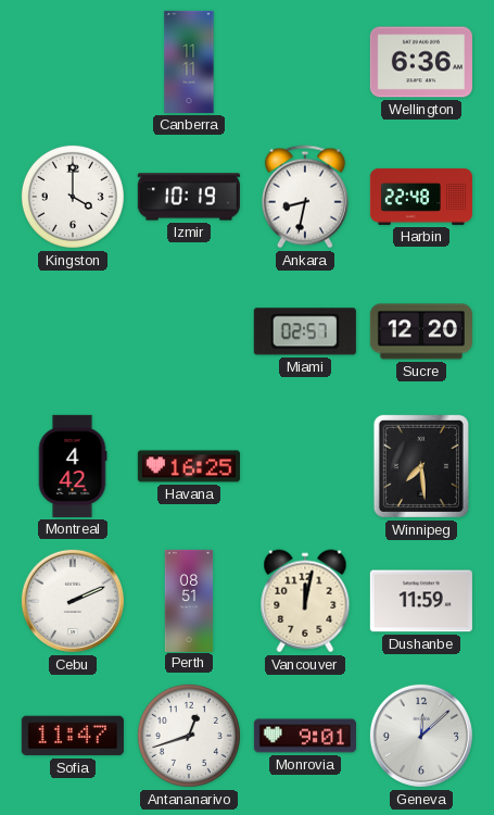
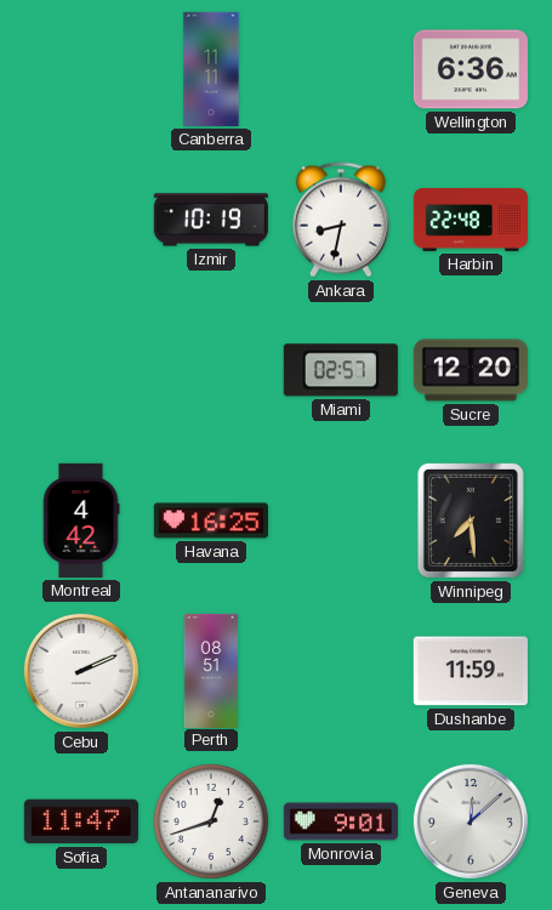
Kingston: 4:00 -> none (73, 197)
Vancouver: 12:02 -> none (305, 601)
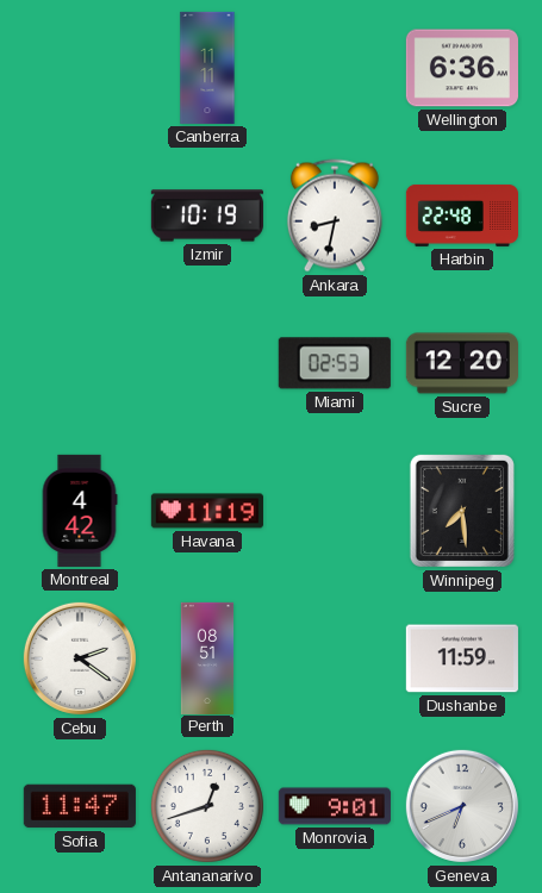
Miami: 02:57 -> 02:53 (335, 363)
Havana: 16:25 -> 11:19 (207, 511)
Cebu: 2:11 -> 2:21 (80, 658)
Geneva: 12:08 -> 6:41 (462, 806)
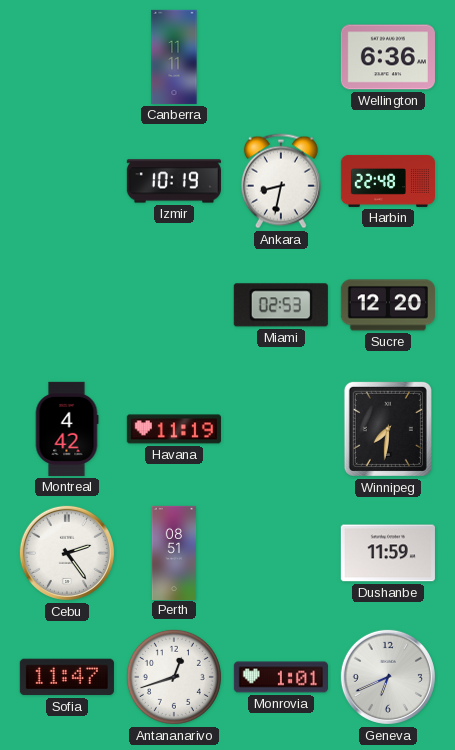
Winnipeg: 7:29 -> 7:31 (388, 429)
Cebu: 2:21 -> 2:24 (67, 553)
Monrovia: 9:01 -> 1:01 (281, 677)
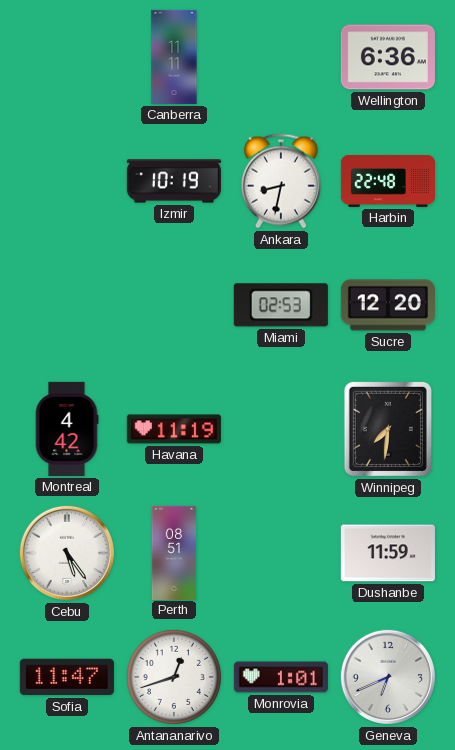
Cebu: 2:24 -> 5:24 (67, 553)
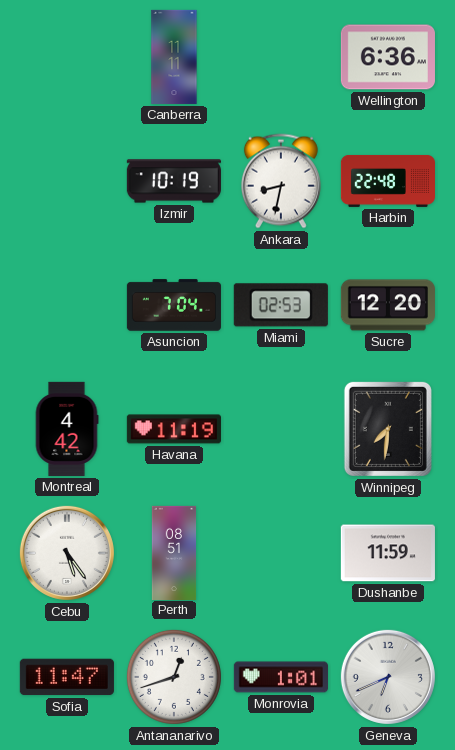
Asuncion: none -> 7:04 (174, 305)
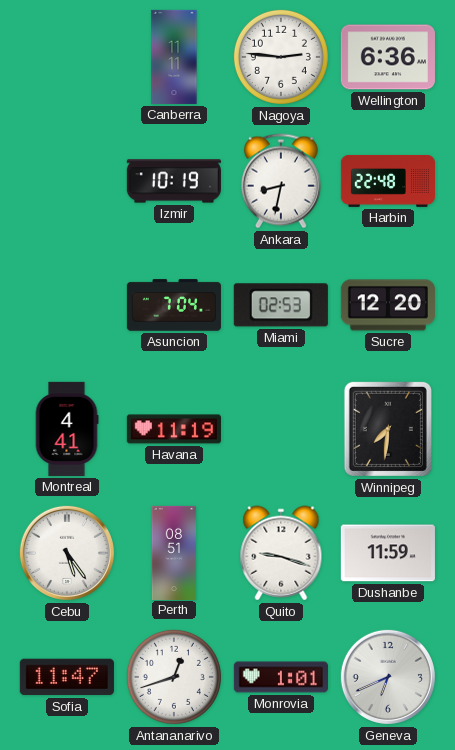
Nagoya: none -> 2:46 (281, 57)
Montreal: 4:42 -> 4:41 (67, 429)
Quito: none -> 9:18 (281, 553)
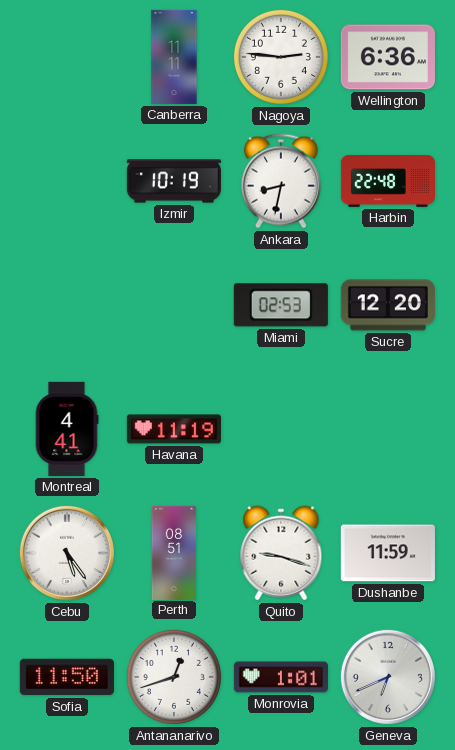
Asuncion: 7:04 -> none (174, 305)
Winnipeg: 7:31 -> none (388, 429)
Sofia: 11:47 -> 11:50 (67, 677)
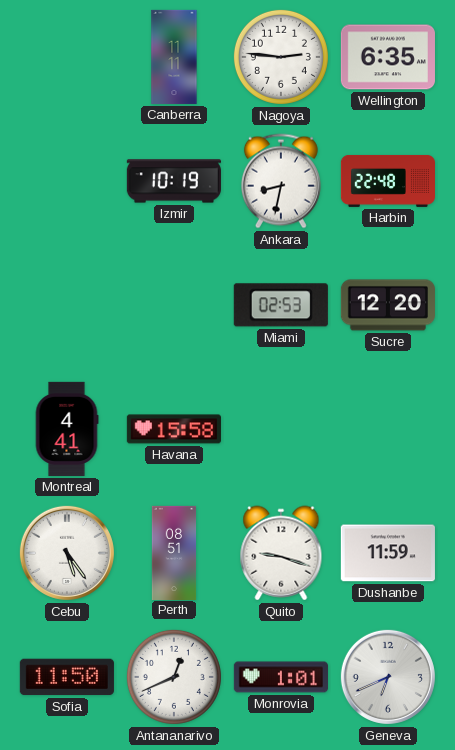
Wellington: 6:36 -> 6:35 (388, 57)
Havana: 11:19 -> 15:58 (174, 429)
Antananarivo: 12:42 -> 12:41 (174, 677)
